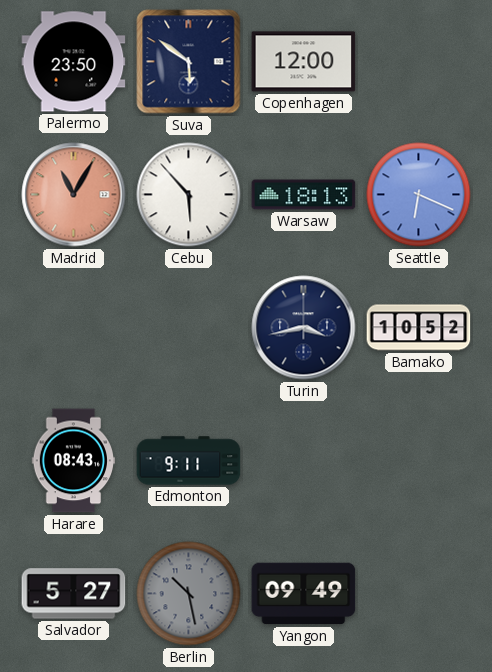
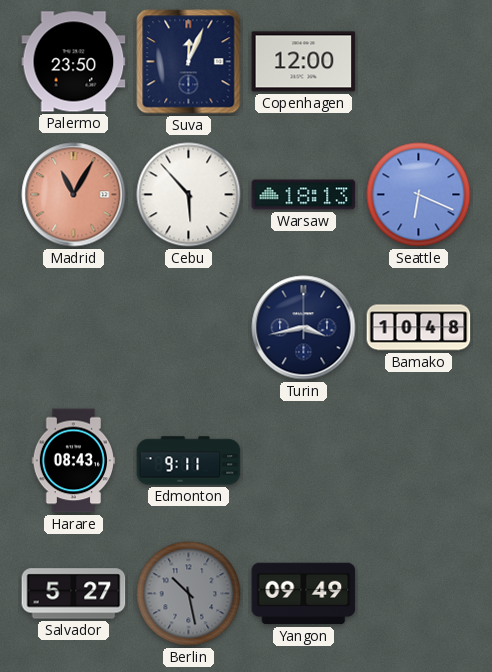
Suva: 5:51 -> 12:04 (189, 62)
Bamako: 10:52 -> 10:48 (419, 328)
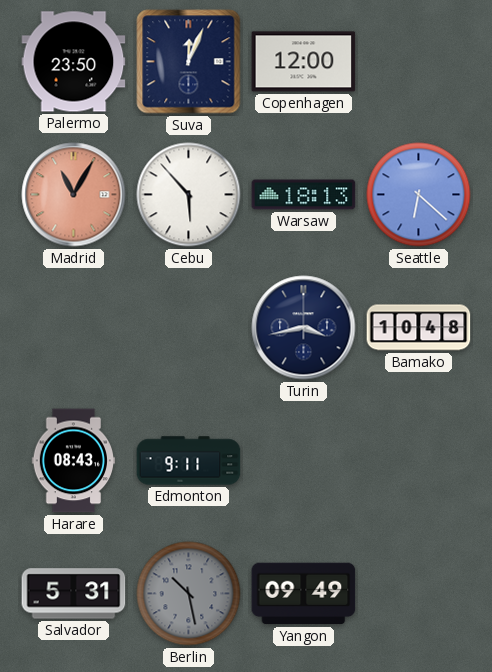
Seattle: 6:19 -> 6:22 (419, 195)
Salvador: 5:27 -> 5:31 (74, 594)
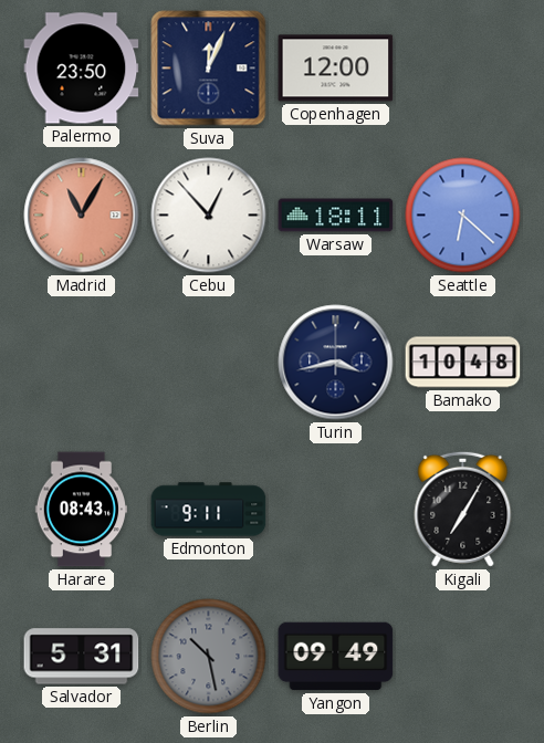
Cebu: 5:53 -> 12:53 (209, 216)
Warsaw: 18:13 -> 18:11 (336, 216)
Kigali: none -> 7:05 (463, 509)
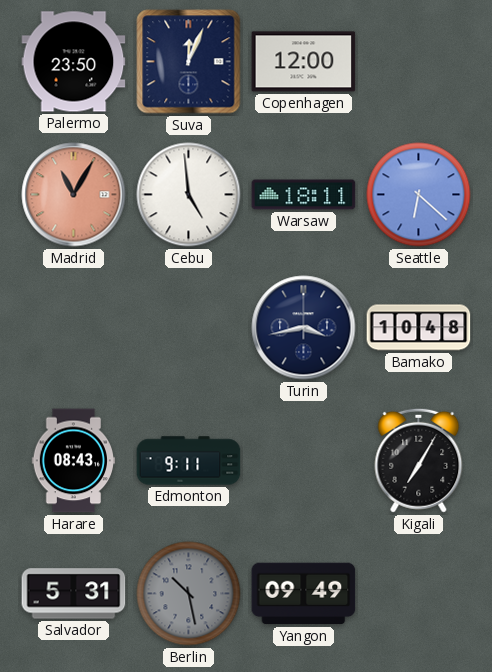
Cebu: 12:53 -> 4:59 (189, 195)
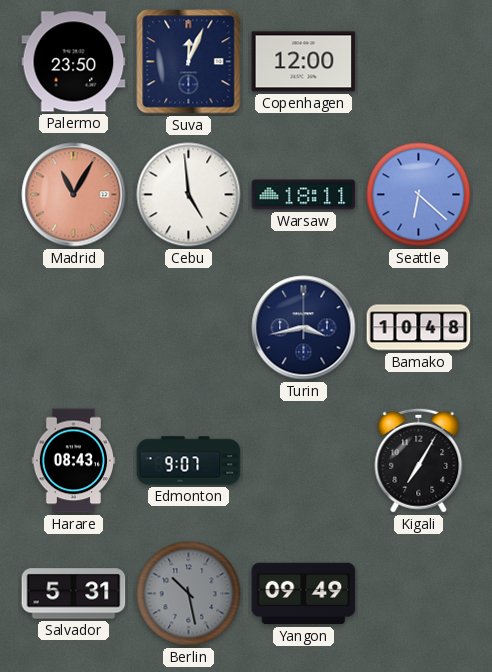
Edmonton: 9:11 -> 9:07 (189, 461)
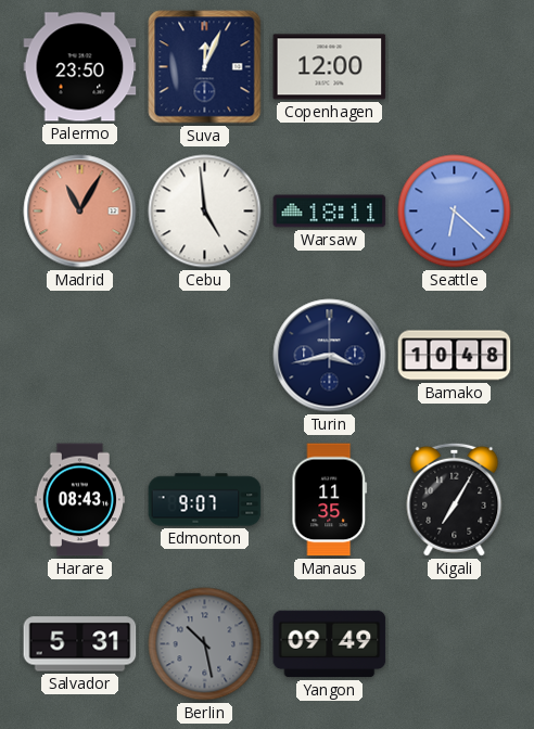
Manaus: none -> 11:35 (330, 500)
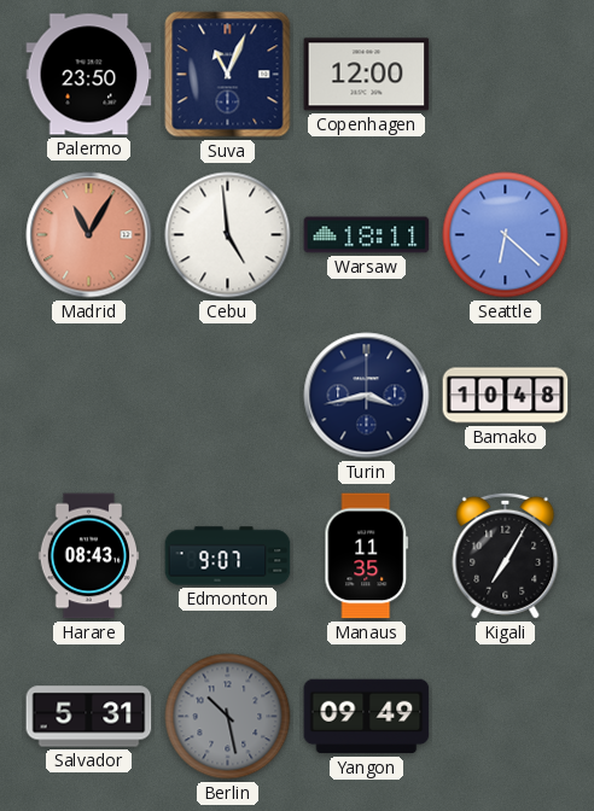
Suva: 12:04 -> 11:04 (228, 75)
